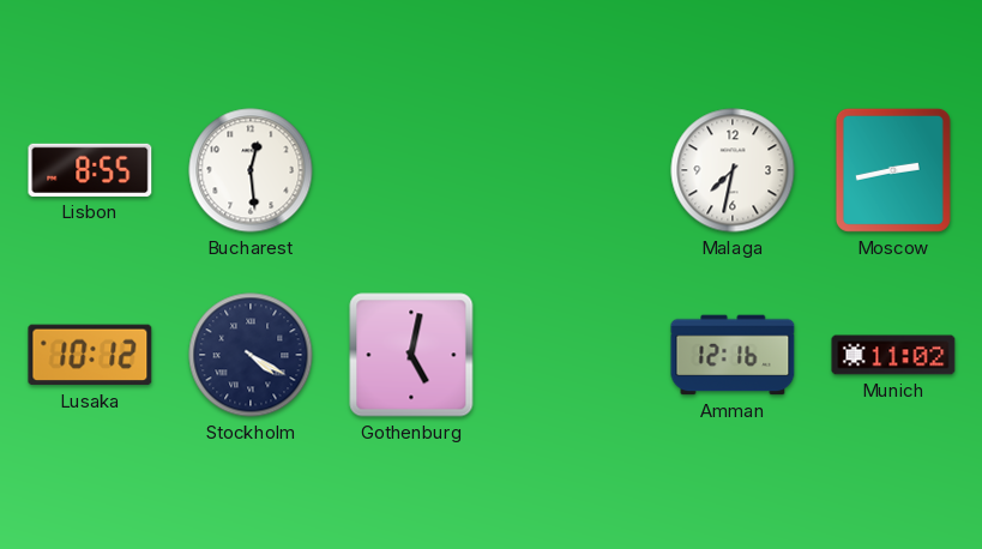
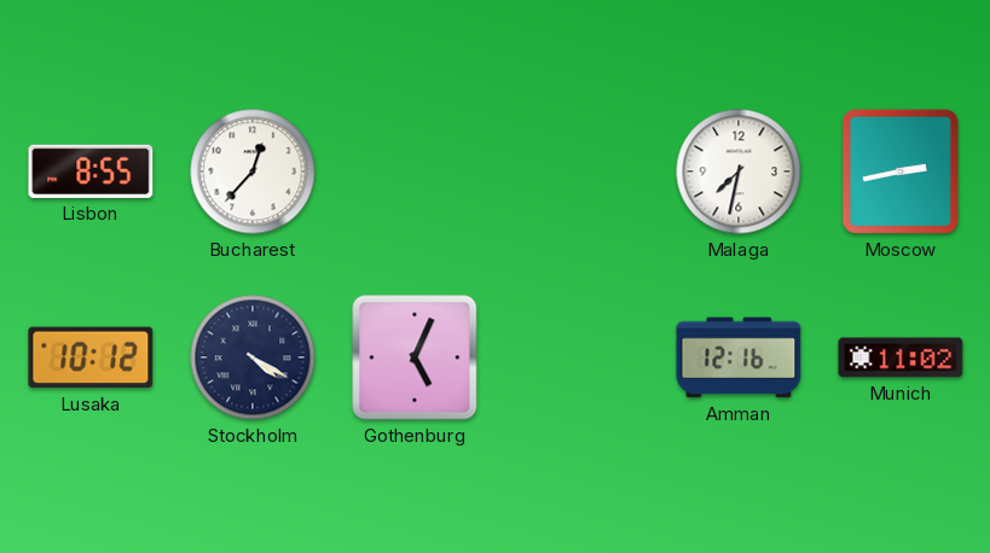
Bucharest: 12:29 -> 12:37 (253, 171)
Gothenburg: 5:02 -> 5:04 (415, 357)
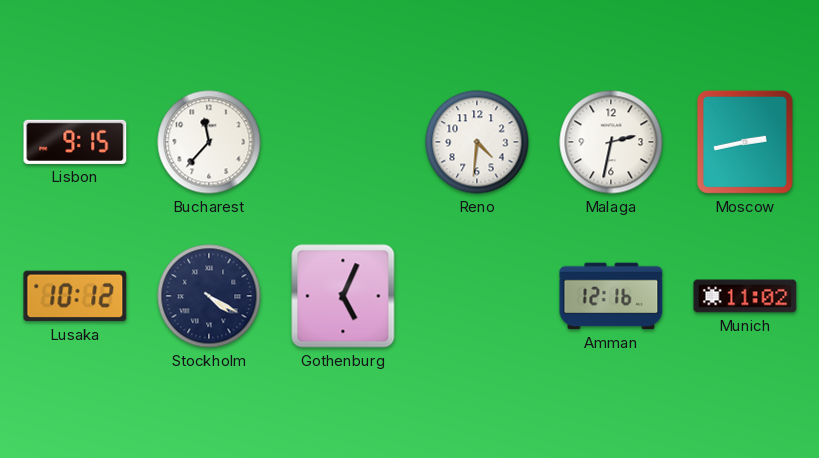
Lisbon: 8:55 -> 9:15 (75, 142)
Bucharest: 12:37 -> 11:37 (209, 142)
Reno: none -> 4:31 (477, 142)
Malaga: 7:32 -> 2:32 (611, 142)
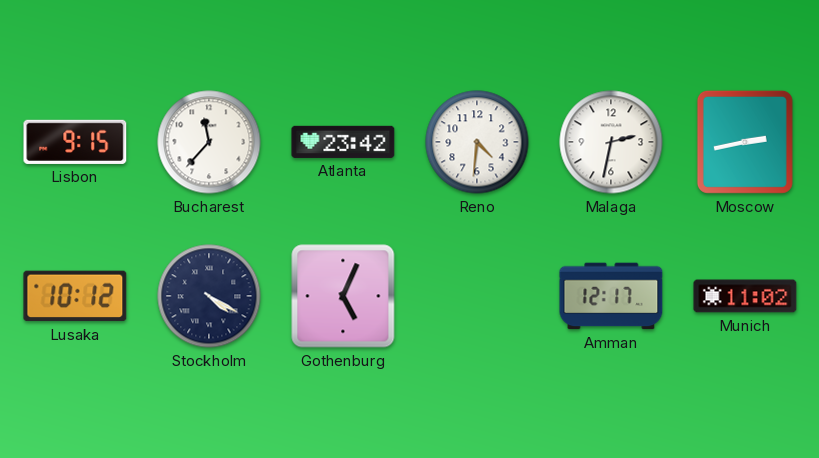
Atlanta: none -> 23:42 (343, 142)
Amman: 12:16 -> 12:17 (611, 296)
